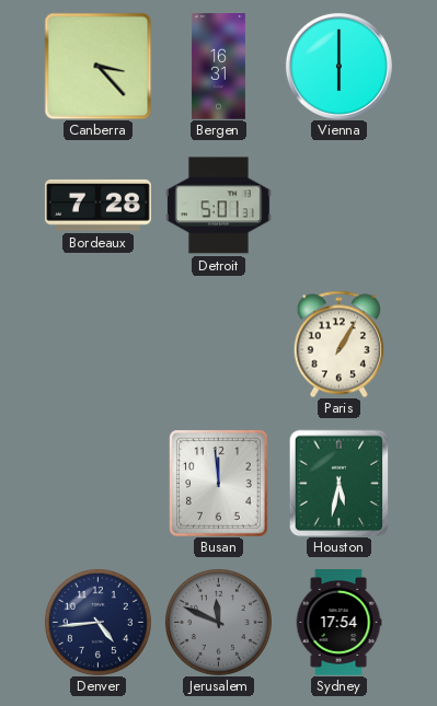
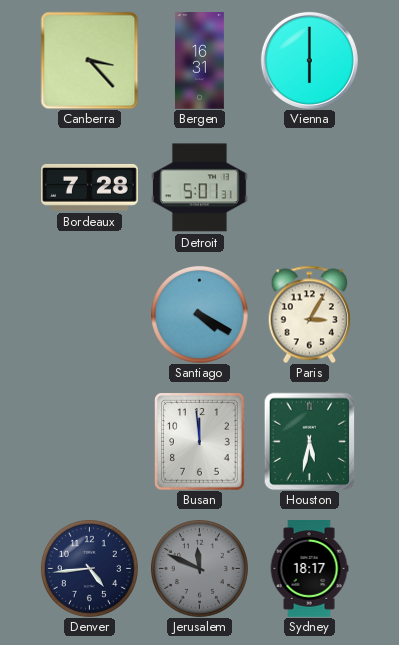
Santiago: none -> 4:20 (199, 314)
Paris: 1:05 -> 3:05 (309, 314)
Sydney: 17:54 -> 18:17 (309, 569)
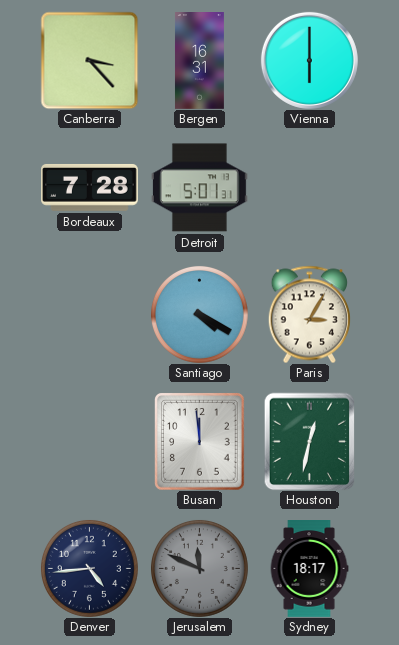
Houston: 5:32 -> 12:32 (310, 441)
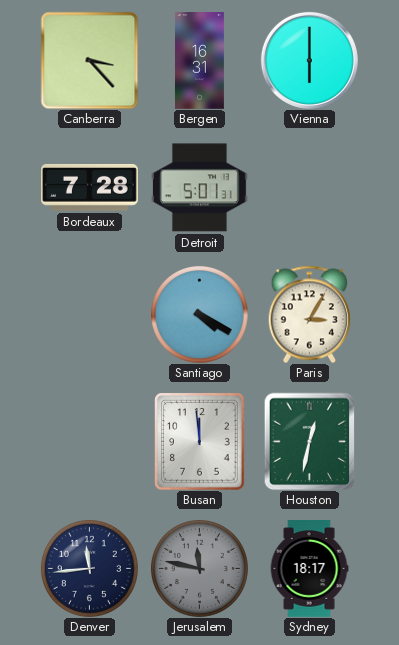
Denver: 4:44 -> 11:44 (89, 568)
Jerusalem: 11:49 -> 11:47 (199, 568)
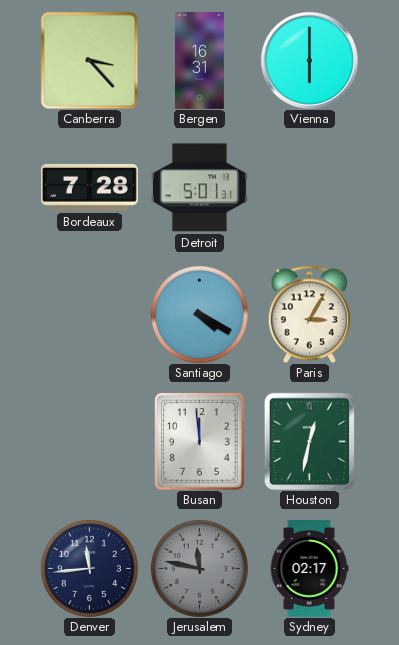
Sydney: 18:17 -> 02:17 (309, 569)
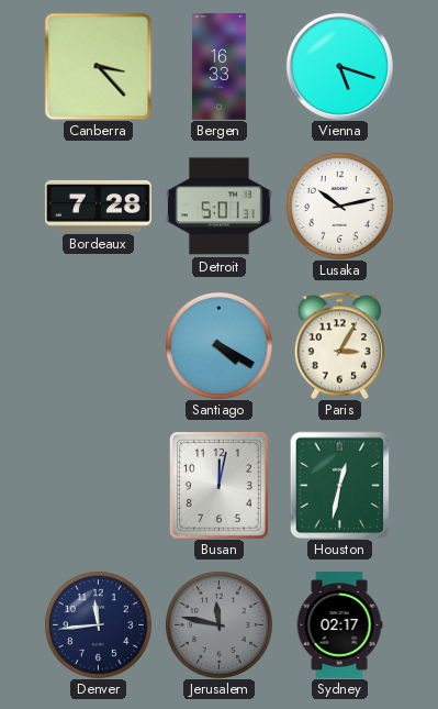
Bergen: 16:31 -> 16:33 (218, 67)
Vienna: 6:00 -> 5:18 (339, 66)
Lusaka: none -> 10:13 (339, 206)
Busan: 11:59 -> 12:02 (220, 486)
